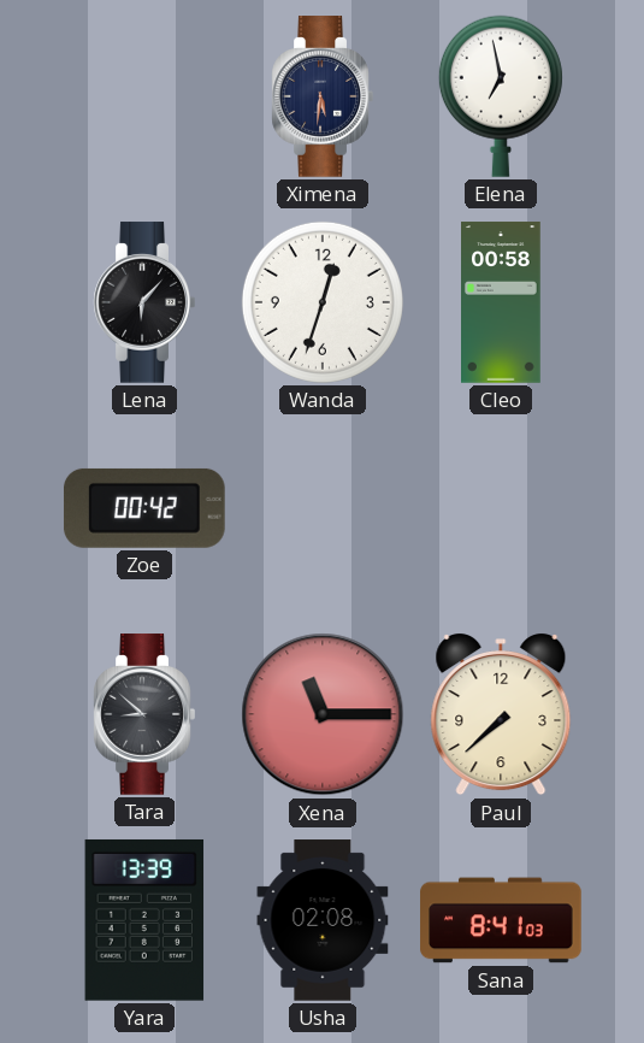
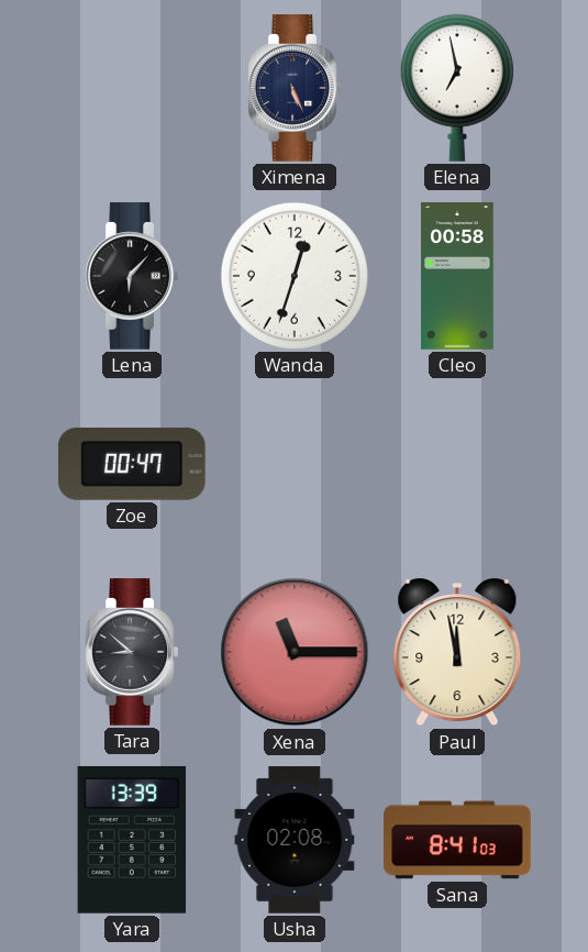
Ximena: 5:31 -> 5:26 (295, 88)
Zoe: 00:42 -> 00:47 (132, 464)
Paul: 7:38 -> 11:58 (457, 653)
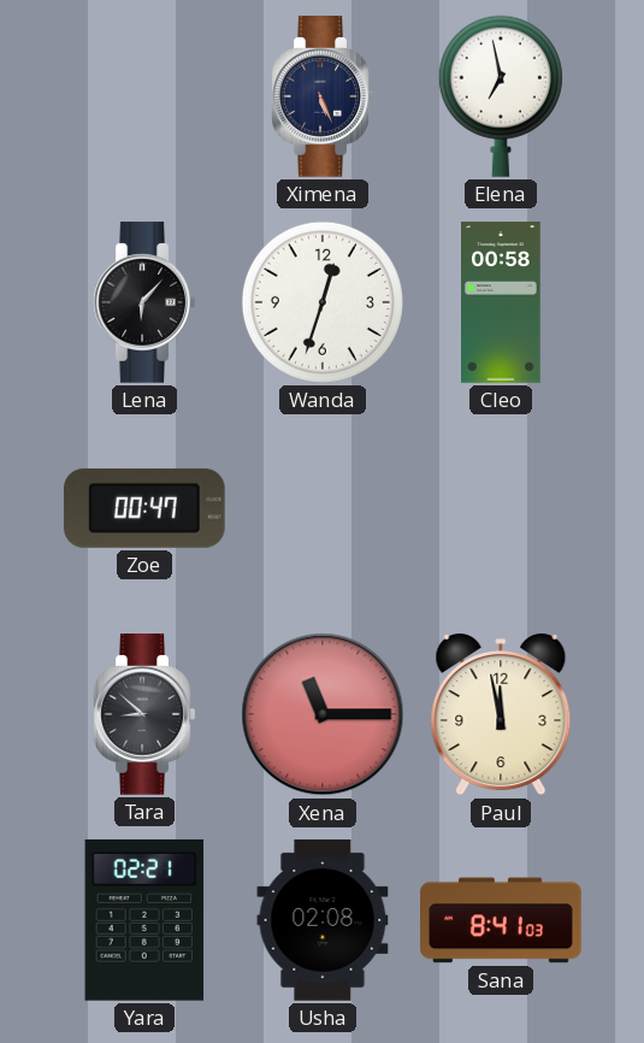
Yara: 13:39 -> 02:21 (144, 920)
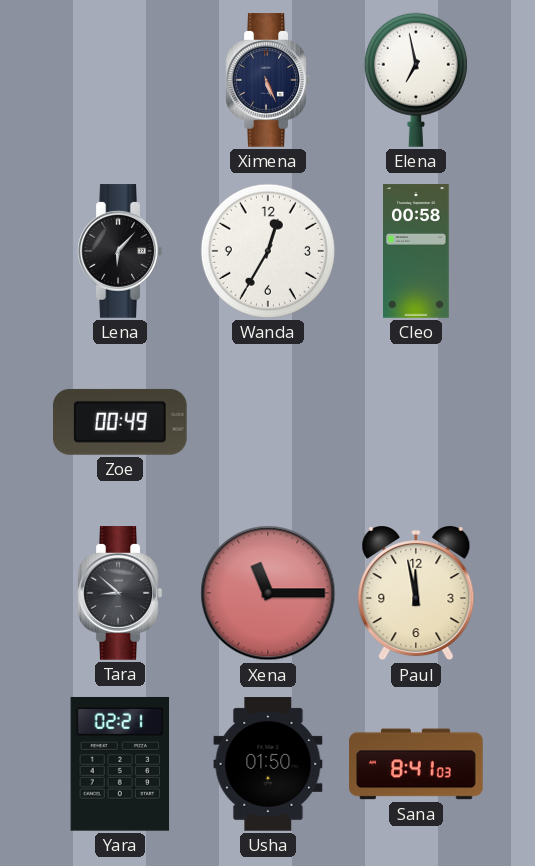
Wanda: 12:33 -> 12:35 (268, 251)
Zoe: 00:47 -> 00:49 (120, 422)
Usha: 02:08 -> 01:50 (268, 764)
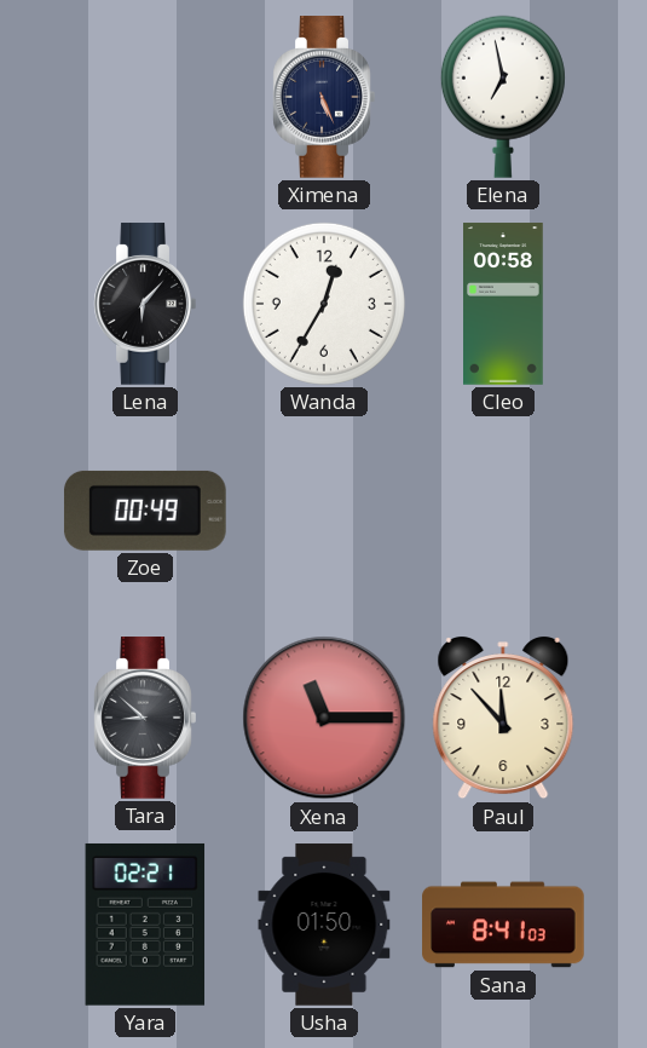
Paul: 11:58 -> 11:53 (503, 719)
